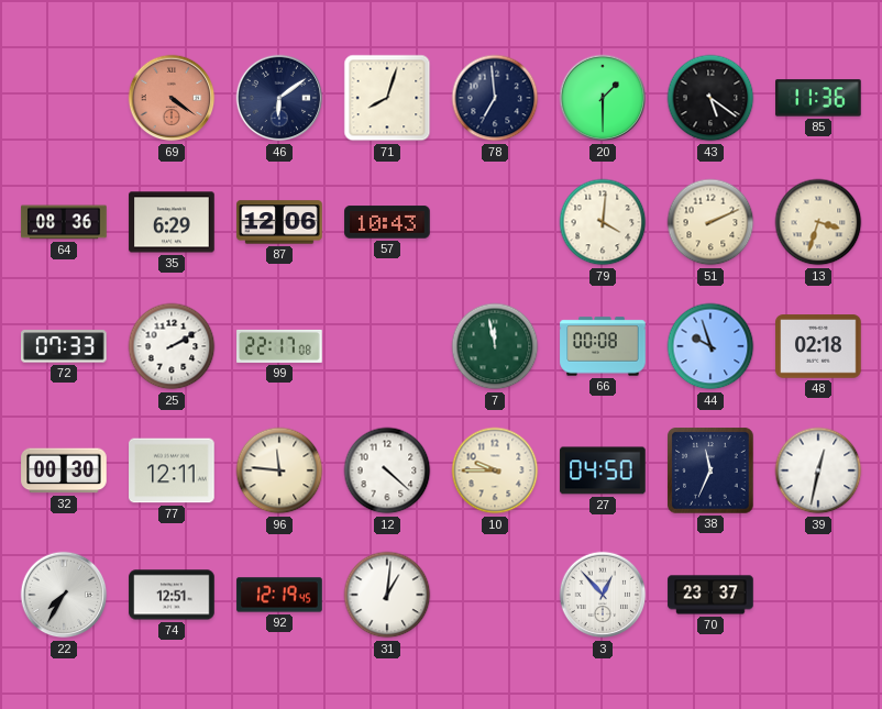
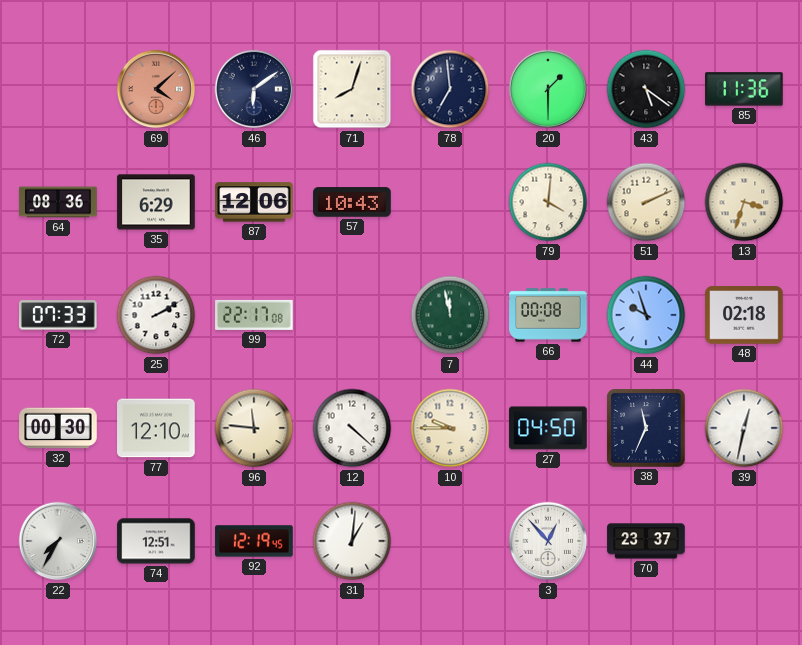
69: 4:21 -> 4:08 (156, 89)
77: 12:11 -> 12:10 (156, 428)
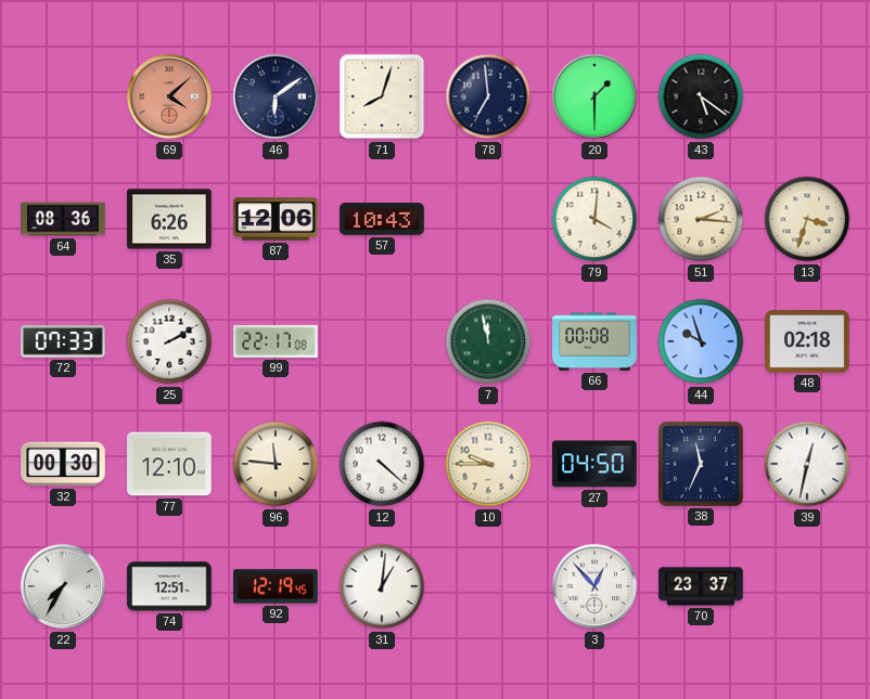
85: 11:36 -> none (744, 89)
35: 6:29 -> 6:26 (169, 219)
51: 2:11 -> 2:16 (701, 219)
